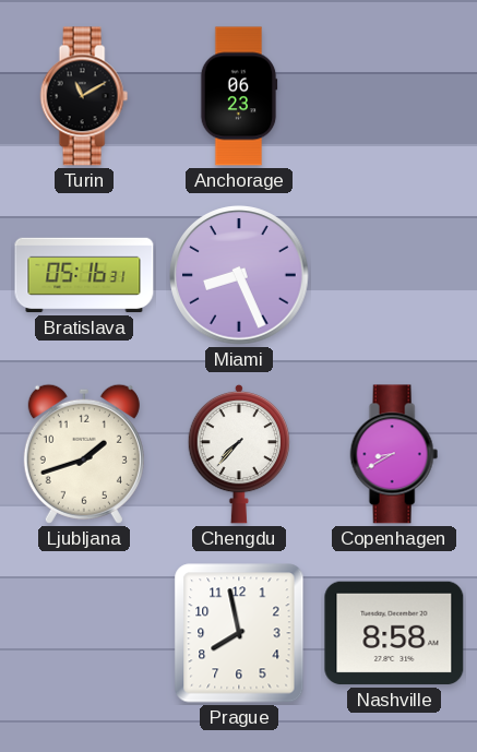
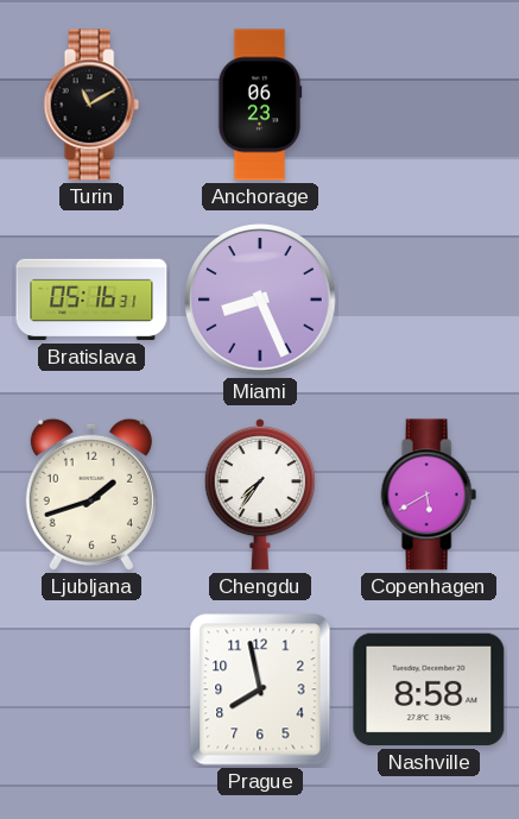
Chengdu: 7:37 -> 7:36 (260, 494)
Copenhagen: 8:40 -> 5:40 (429, 494)
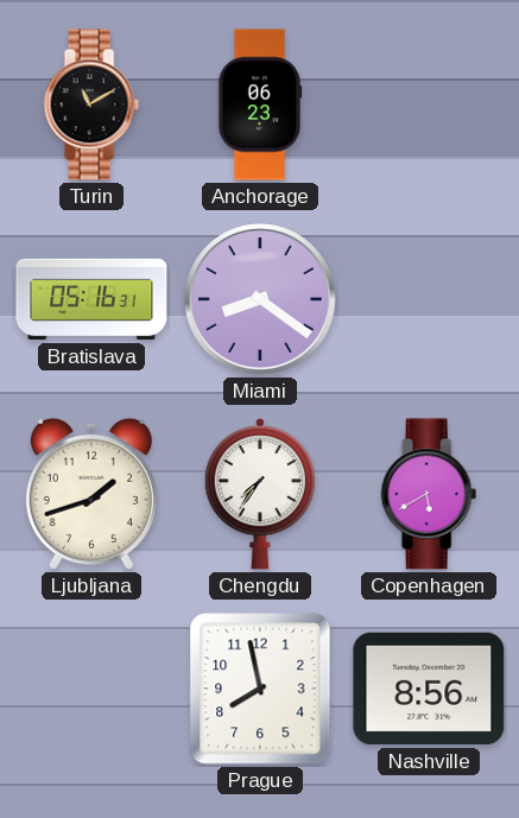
Miami: 8:26 -> 8:21 (260, 299)
Nashville: 8:58 -> 8:56 (429, 689)
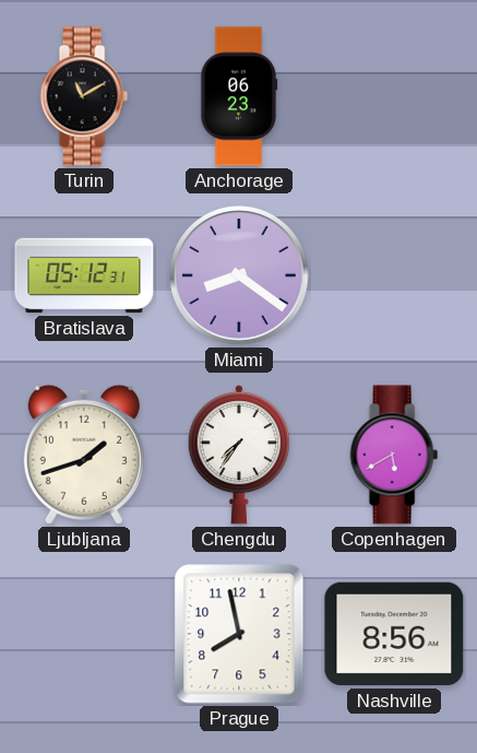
Bratislava: 05:16 -> 05:12 (84, 275)
